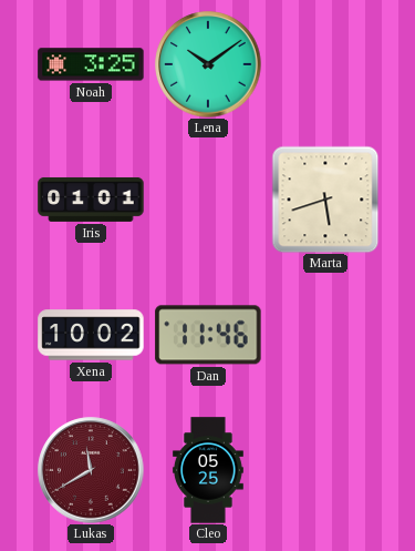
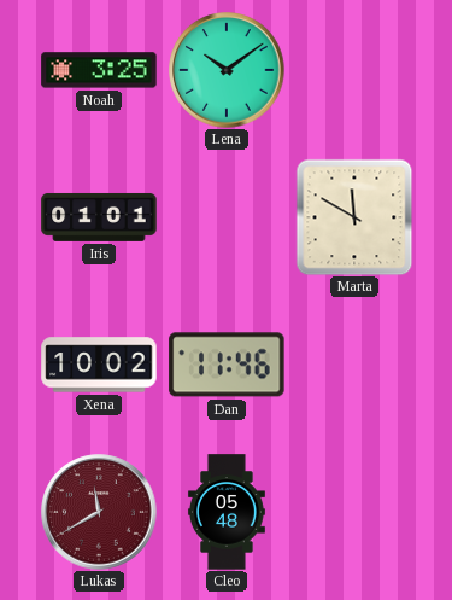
Marta: 5:42 -> 11:50 (354, 217)
Cleo: 05:25 -> 05:48 (227, 512)
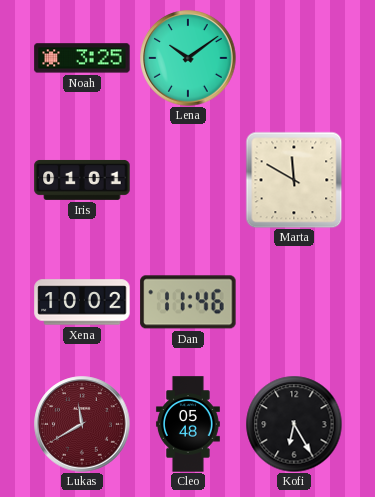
Kofi: none -> 6:25 (294, 424)
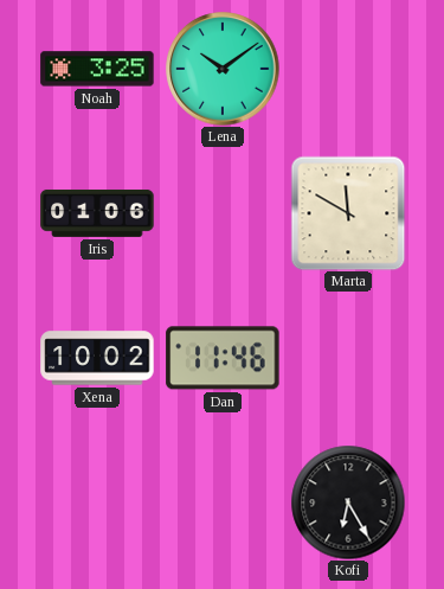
Iris: 01:01 -> 01:06 (97, 213)
Lukas: 11:40 -> none (82, 424)
Cleo: 05:48 -> none (188, 424)
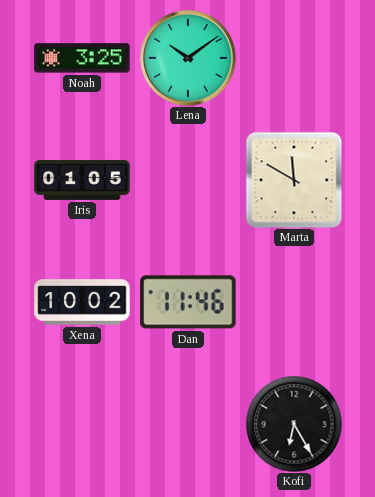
Iris: 01:06 -> 01:05 (82, 180)
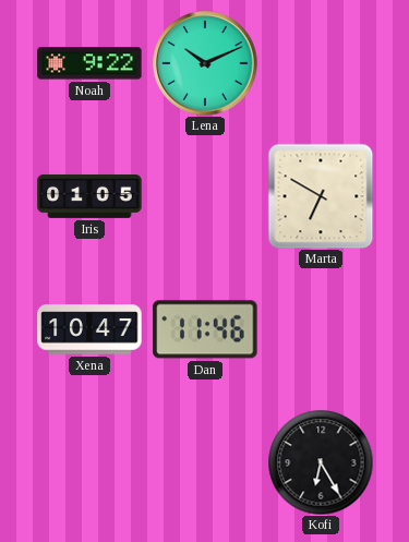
Noah: 3:25 -> 9:22 (89, 63)
Lena: 10:09 -> 10:11 (205, 63)
Marta: 11:50 -> 6:50 (321, 196)
Xena: 10:02 -> 10:47 (89, 329)
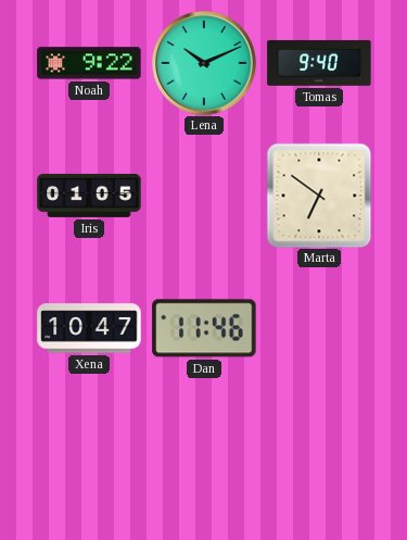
Tomas: none -> 9:40 (319, 63)
Marta: 6:50 -> 6:51 (319, 196)
Kofi: 6:25 -> none (321, 462)
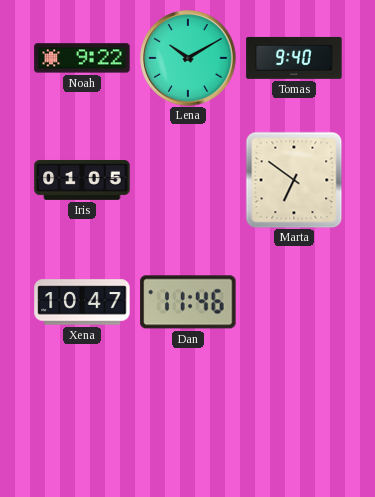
Lena: 10:11 -> 10:10 (188, 58)
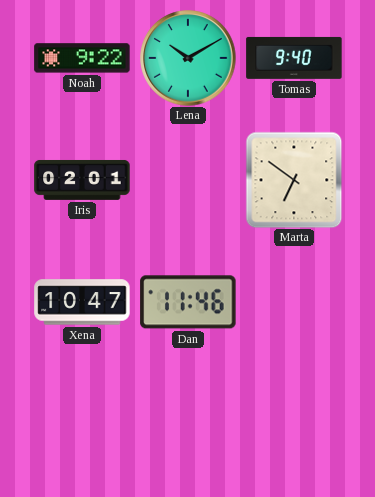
Iris: 01:05 -> 02:01 (82, 180)
